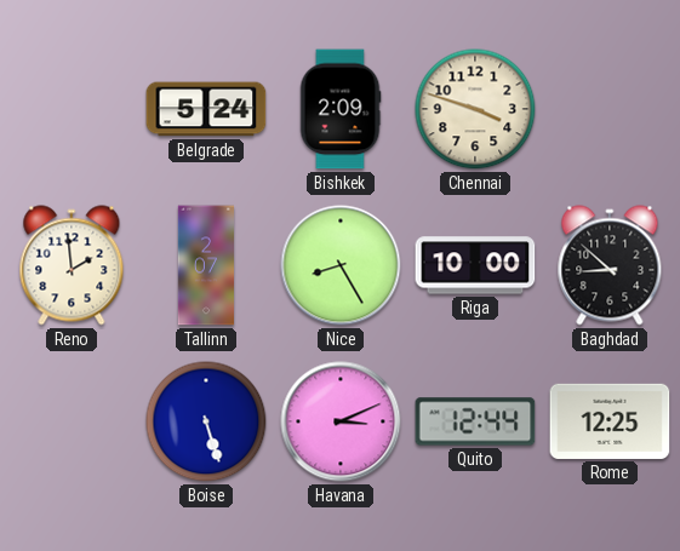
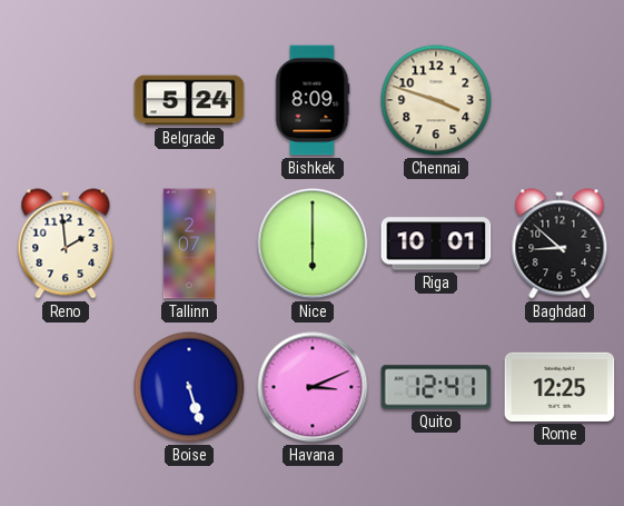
Bishkek: 2:09 -> 8:09 (313, 100)
Nice: 8:25 -> 6:00 (313, 244)
Riga: 10:00 -> 10:01 (436, 244)
Quito: 12:44 -> 12:41 (436, 387)
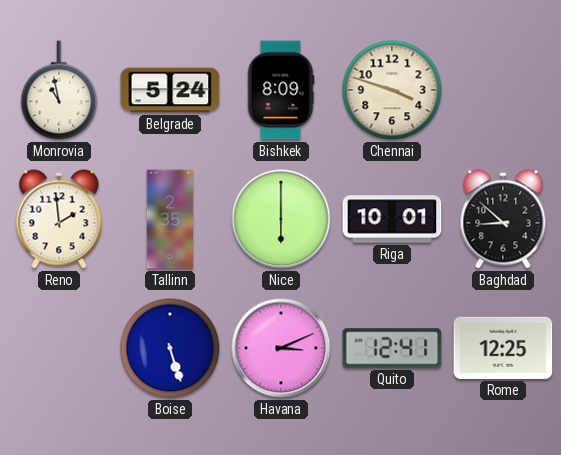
Monrovia: none -> 10:58 (59, 90)
Tallinn: 2:07 -> 2:35 (169, 219)
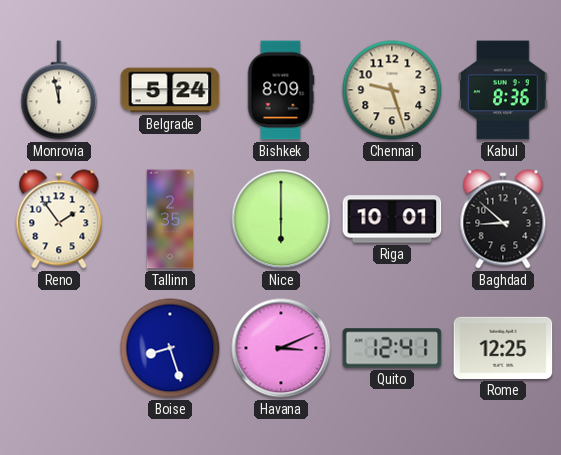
Monrovia: 10:58 -> 11:58 (59, 90)
Chennai: 3:48 -> 9:27 (392, 90)
Kabul: none -> 8:36 (503, 90)
Reno: 1:59 -> 1:54 (59, 219)
Boise: 5:27 -> 8:27 (170, 348)
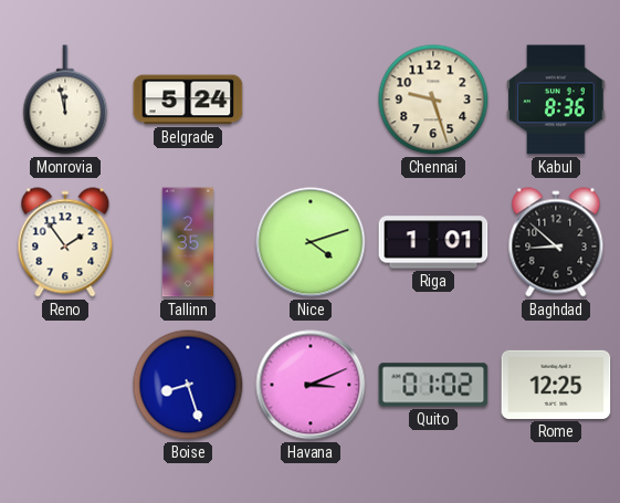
Bishkek: 8:09 -> none (281, 90)
Nice: 6:00 -> 4:12 (311, 242)
Riga: 10:01 -> 1:01 (433, 242)
Quito: 12:41 -> 01:02 (433, 385)
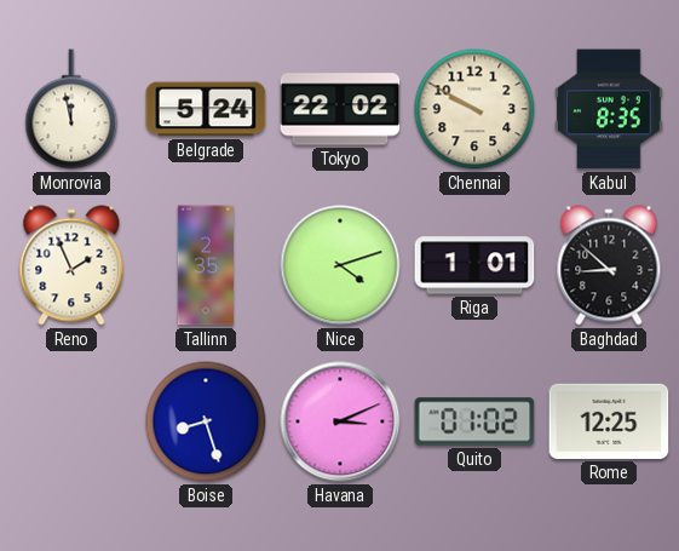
Tokyo: none -> 22:02 (340, 109)
Chennai: 9:27 -> 9:50 (474, 109)
Kabul: 8:36 -> 8:35 (609, 109)
Reno: 1:54 -> 1:56 (71, 265)
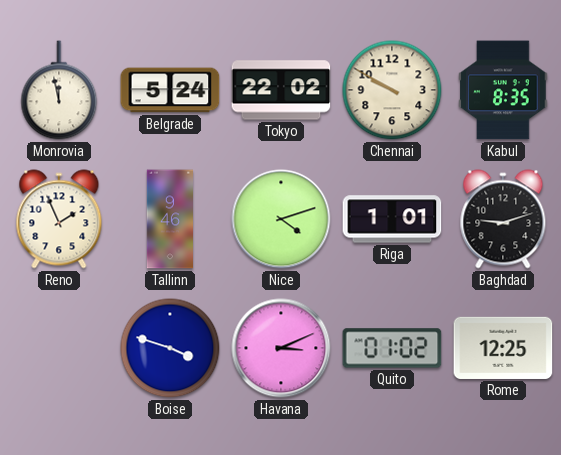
Tallinn: 2:35 -> 9:46 (169, 219)
Baghdad: 8:52 -> 9:12 (503, 219)
Boise: 8:27 -> 3:48 (170, 348)
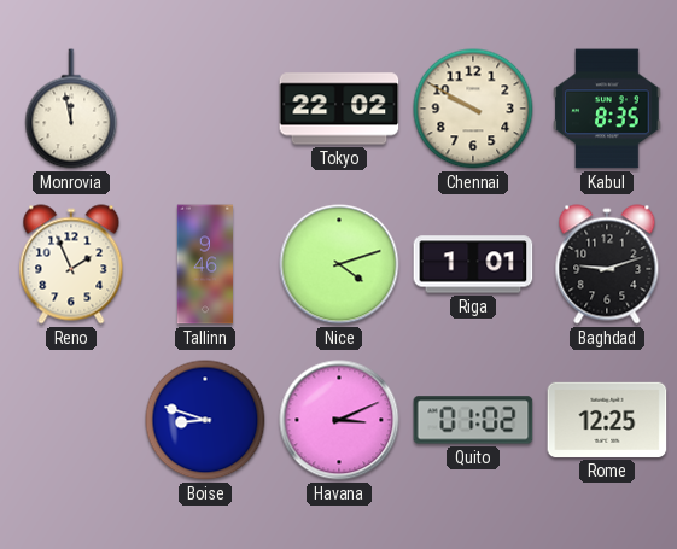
Belgrade: 5:24 -> none (170, 90)
Boise: 3:48 -> 8:48 (205, 420)
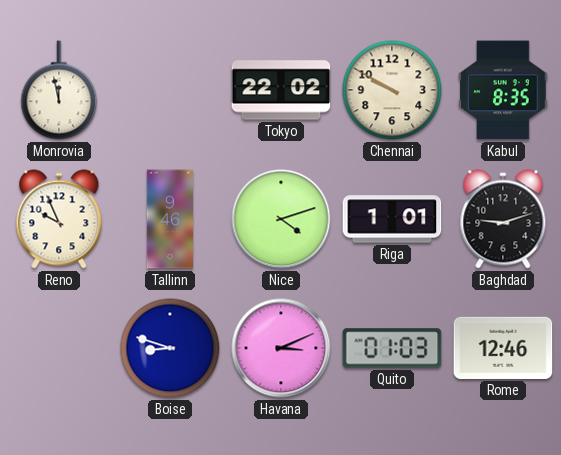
Reno: 1:56 -> 9:56 (59, 219)
Quito: 01:02 -> 01:03 (392, 348)
Rome: 12:25 -> 12:46 (503, 348)
